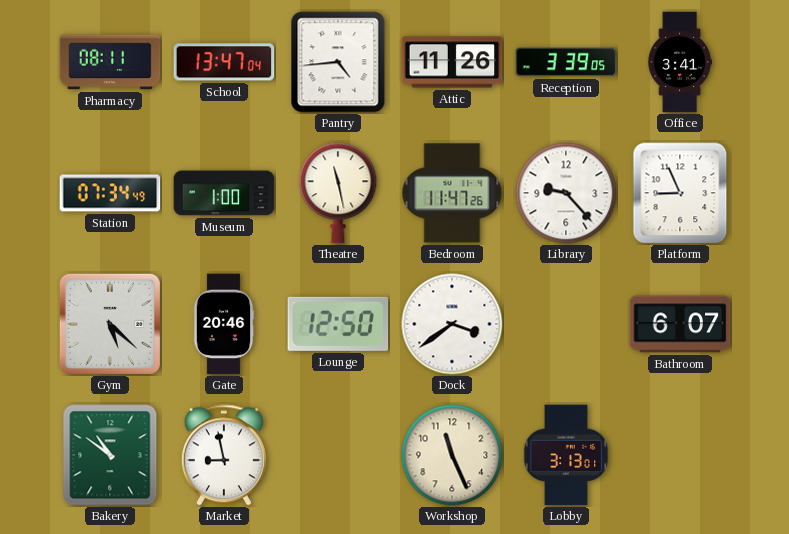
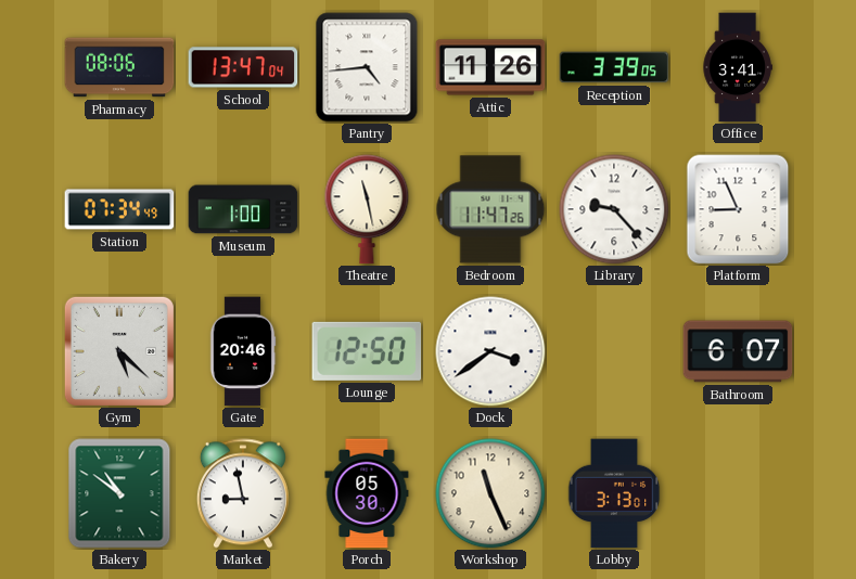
Pharmacy: 08:11 -> 08:06 (119, 67)
Porch: none -> 05:30 (367, 493)
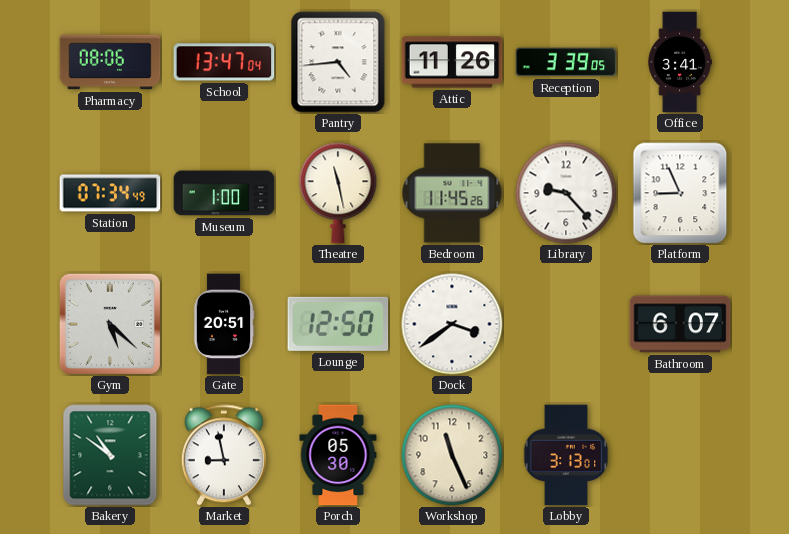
Bedroom: 11:47 -> 11:45 (452, 193)
Gate: 20:46 -> 20:51 (224, 324)
